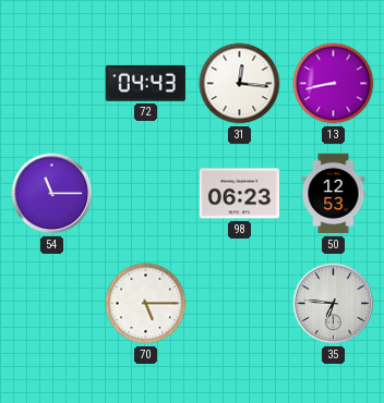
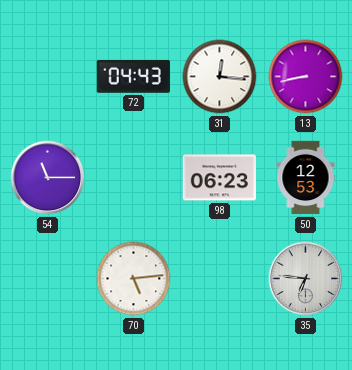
70: 5:15 -> 5:14 (134, 279)
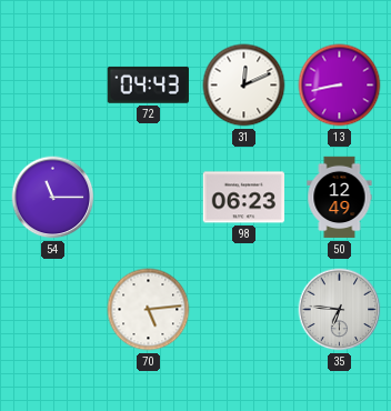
31: 12:16 -> 12:11 (244, 86)
50: 12:53 -> 12:49 (340, 198)
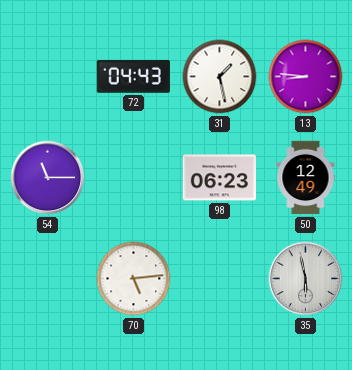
31: 12:11 -> 1:28 (220, 77)
13: 8:43 -> 8:46 (306, 77)
35: 6:46 -> 5:58 (306, 279)
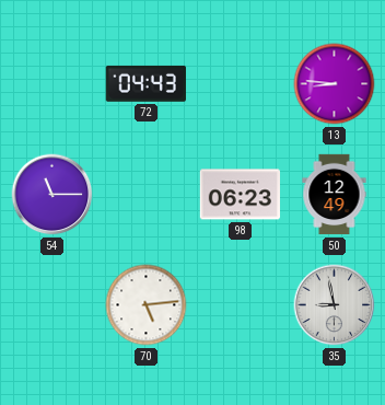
31: 1:28 -> none (220, 77)
35: 5:58 -> 8:58 (335, 305)
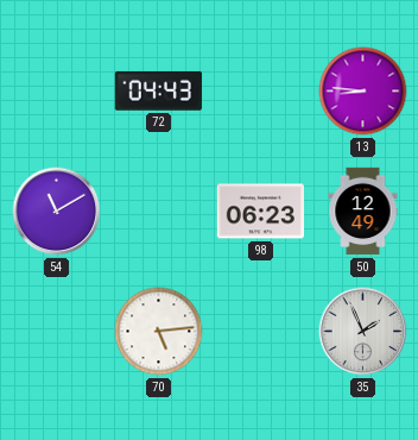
54: 11:15 -> 11:10 (57, 212)
35: 8:58 -> 1:56 (363, 332)
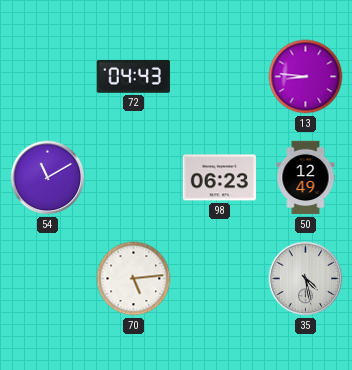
35: 1:56 -> 4:28 (306, 279)
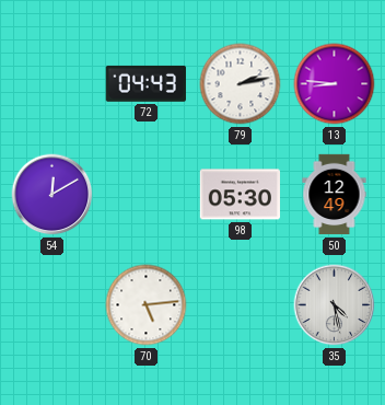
79: none -> 2:13 (241, 84)
54: 11:10 -> 12:10 (52, 195)
98: 06:23 -> 05:30 (240, 195)
